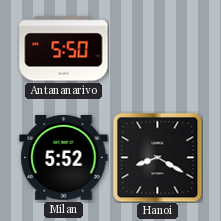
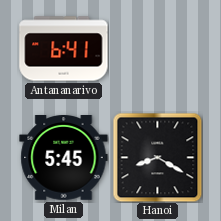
Antananarivo: 5:50 -> 6:41 (64, 49)
Milan: 5:52 -> 5:45 (64, 158)
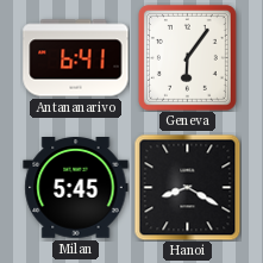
Geneva: none -> 6:06 (187, 57)
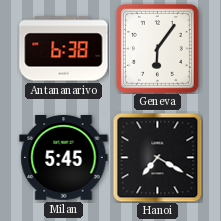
Antananarivo: 6:41 -> 6:38 (64, 49)
Hanoi: 8:20 -> 7:20 (157, 157)
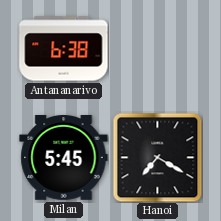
Geneva: 6:06 -> none (157, 48)
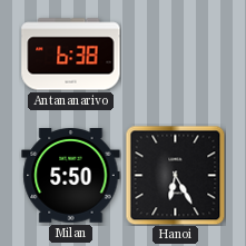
Milan: 5:45 -> 5:50 (71, 176)
Hanoi: 7:20 -> 6:25 (175, 175)
